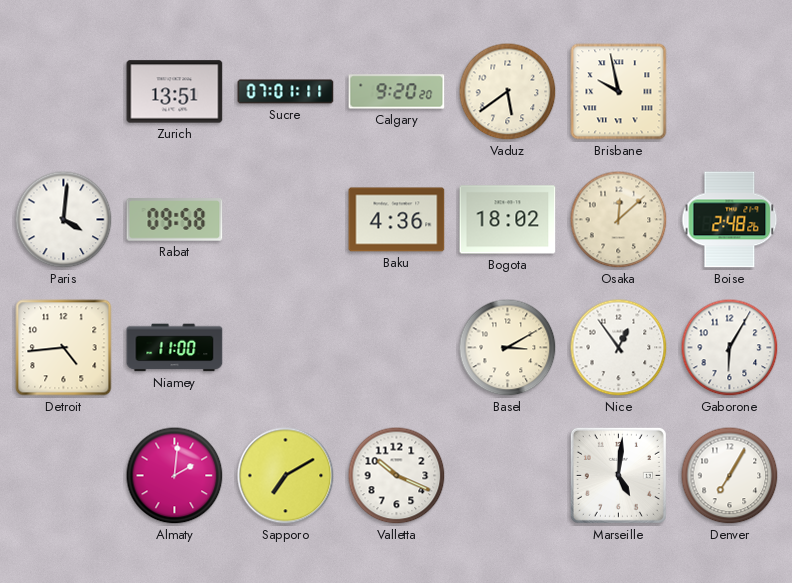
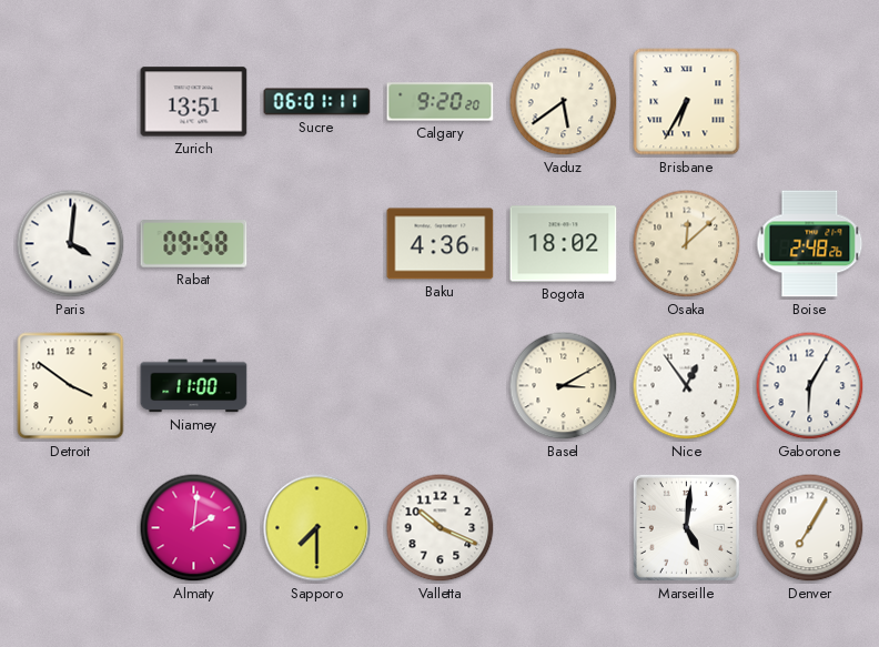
Sucre: 07:01 -> 06:01 (317, 102)
Brisbane: 9:58 -> 6:35 (687, 102)
Detroit: 4:44 -> 3:51 (71, 386)
Sapporo: 7:10 -> 7:30 (317, 528)
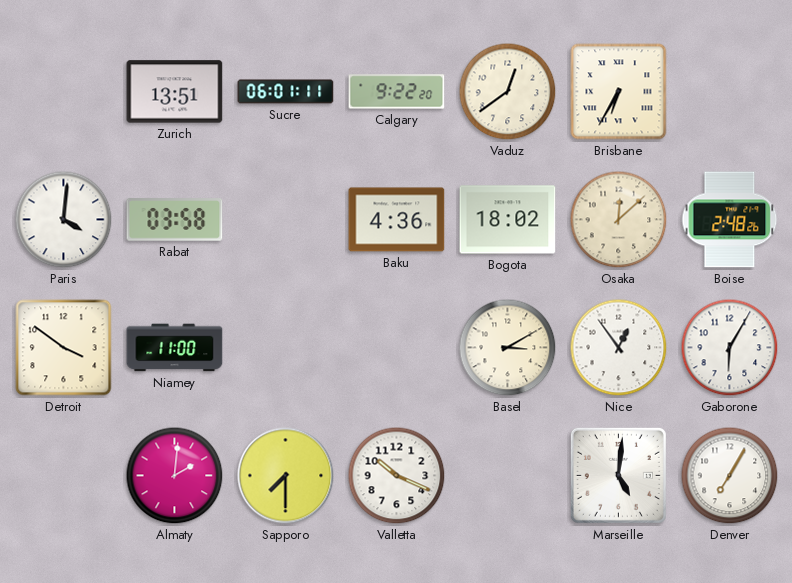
Calgary: 9:20 -> 9:22 (397, 92)
Vaduz: 5:39 -> 12:39 (508, 92)
Rabat: 09:58 -> 03:58 (175, 220)
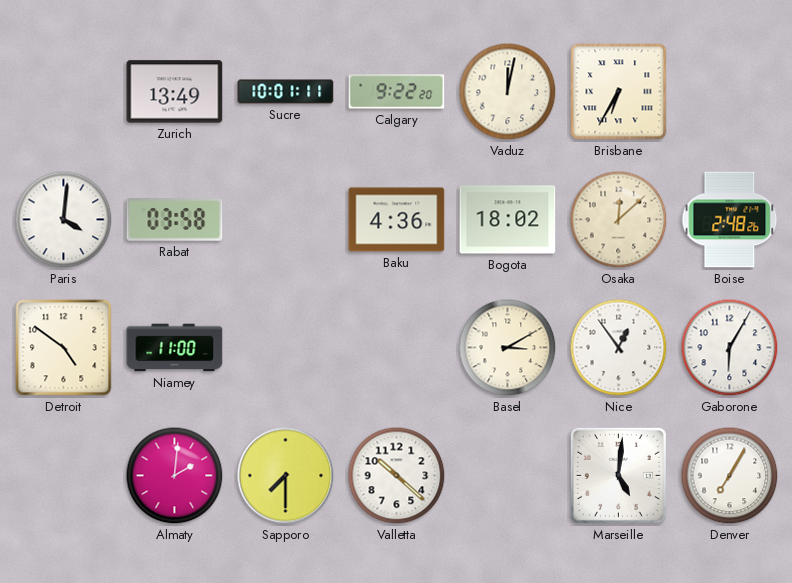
Zurich: 13:51 -> 13:49 (175, 92)
Sucre: 06:01 -> 10:01 (286, 92)
Vaduz: 12:39 -> 12:02 (508, 92)
Detroit: 3:51 -> 4:51 (64, 348)
Valletta: 10:19 -> 10:22 (397, 476)
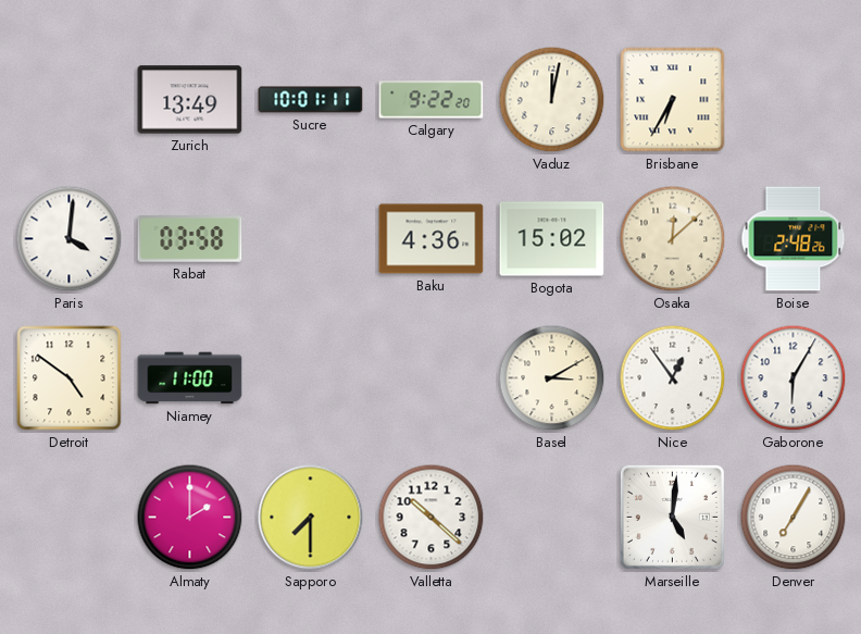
Bogota: 18:02 -> 15:02 (552, 239)
Almaty: 2:01 -> 2:00 (190, 518)
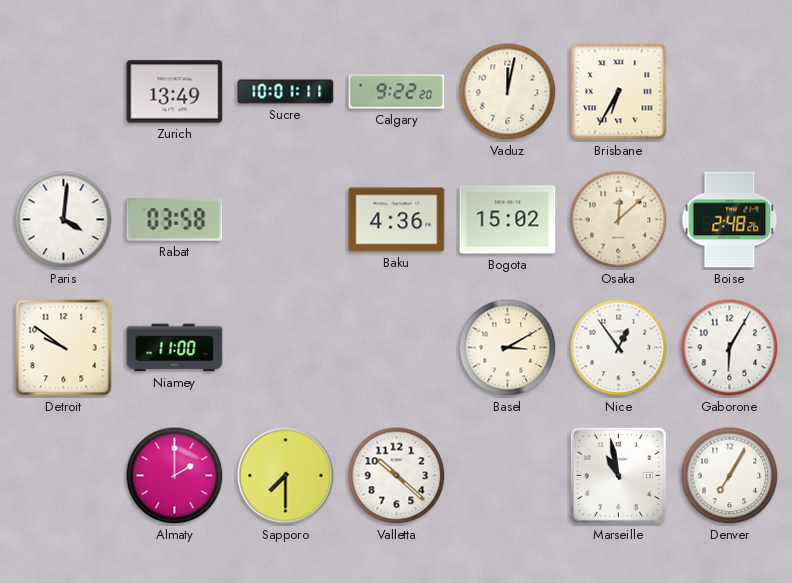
Detroit: 4:51 -> 9:51 (64, 348)
Marseille: 5:01 -> 10:58 (618, 475)
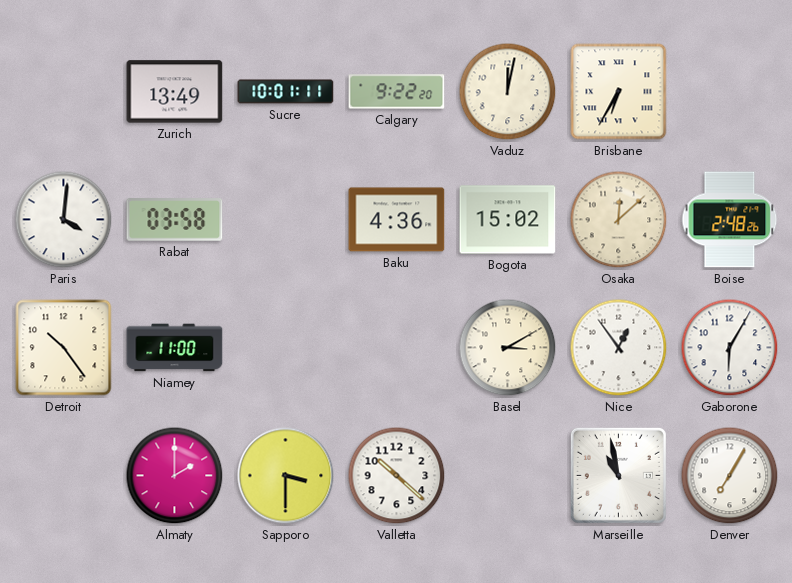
Detroit: 9:51 -> 10:24 (64, 348)
Sapporo: 7:30 -> 3:30 (286, 476)
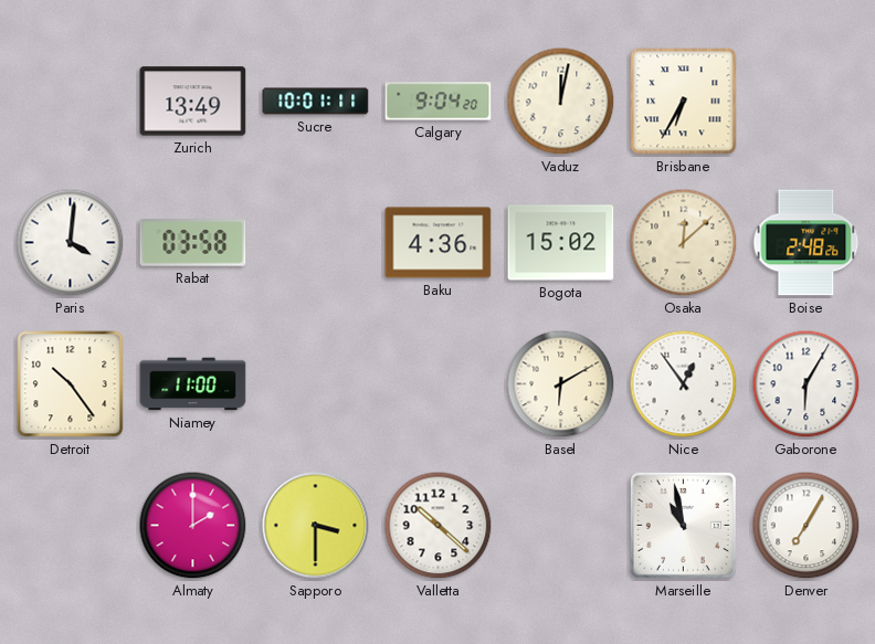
Calgary: 9:22 -> 9:04 (439, 102)
Basel: 3:10 -> 6:10 (561, 384)
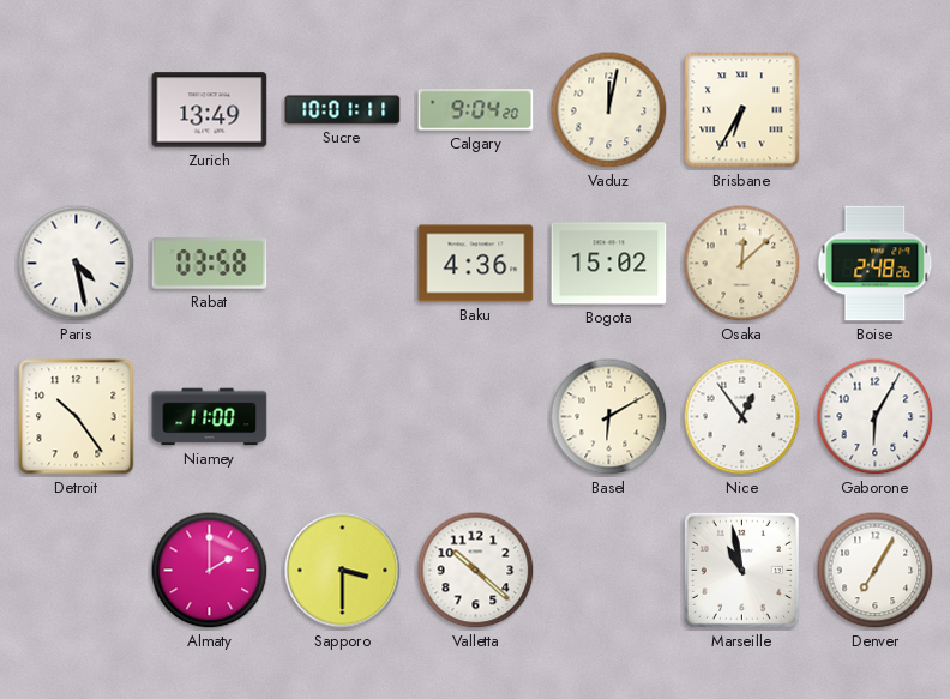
Paris: 4:01 -> 4:28 (77, 264)
